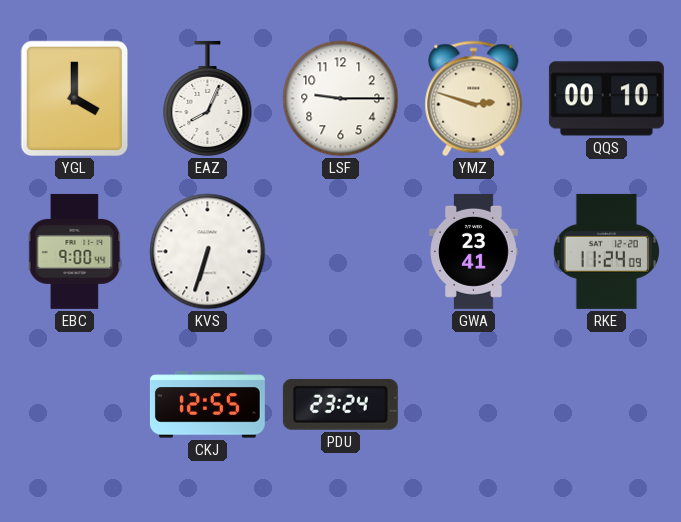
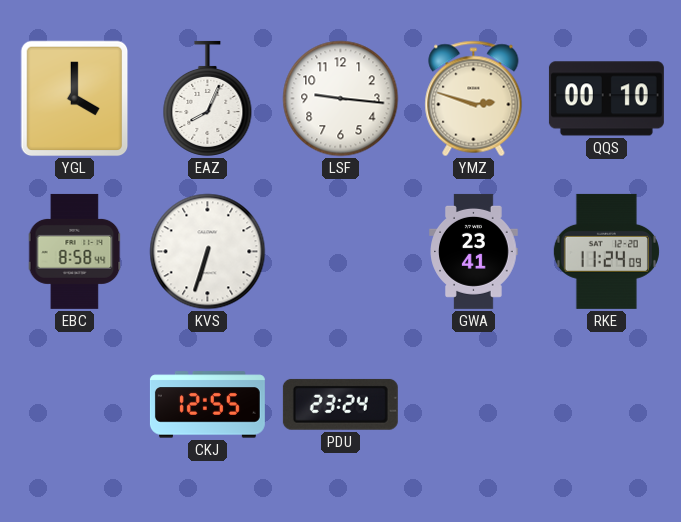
LSF: 9:15 -> 9:16 (341, 99)
EBC: 9:00 -> 8:58 (75, 251)
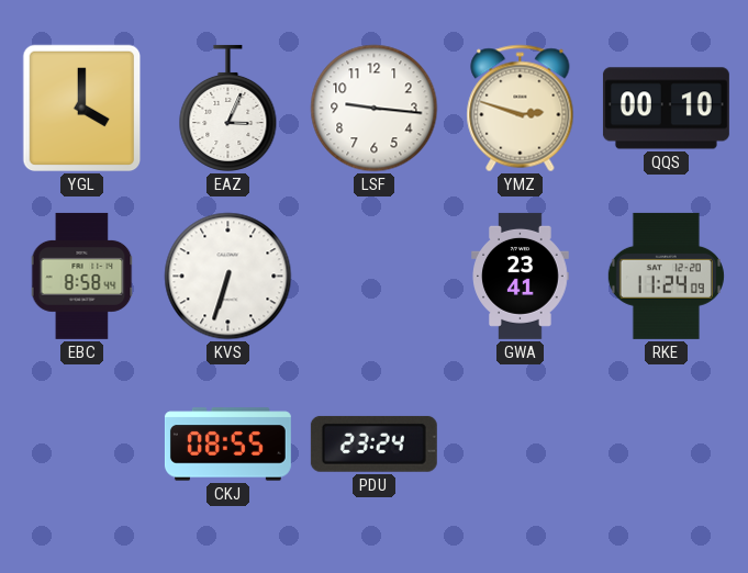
EAZ: 8:04 -> 3:04 (228, 108)
CKJ: 12:55 -> 08:55 (227, 445)
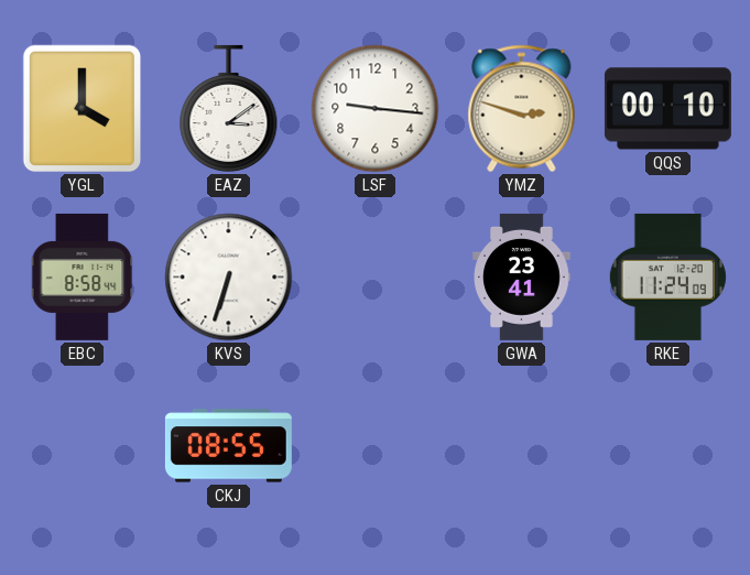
EAZ: 3:04 -> 3:09 (229, 108)
PDU: 23:24 -> none (373, 443)
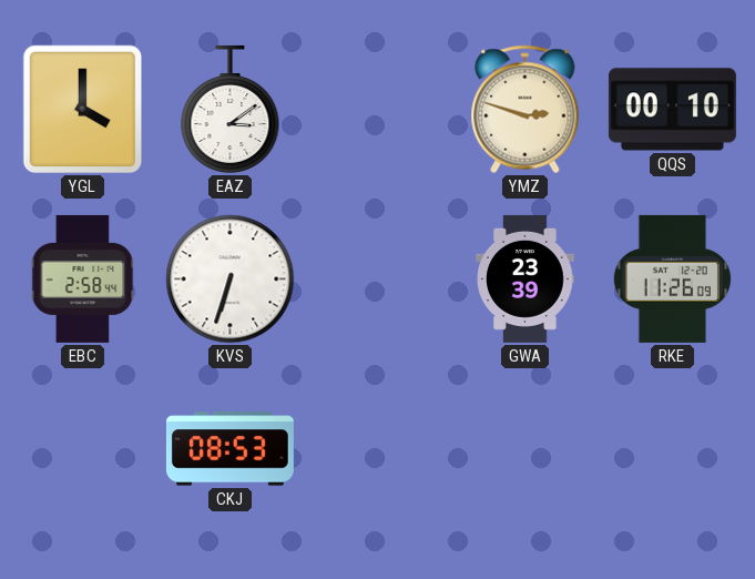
LSF: 9:16 -> none (376, 109)
EBC: 8:58 -> 2:58 (83, 278)
GWA: 23:41 -> 23:39 (526, 278)
RKE: 11:24 -> 11:26 (672, 278)
CKJ: 08:55 -> 08:53 (229, 449)
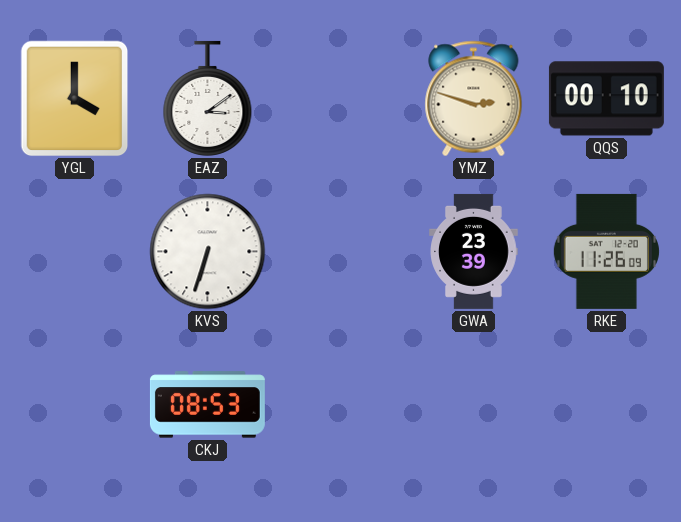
EBC: 2:58 -> none (83, 278)
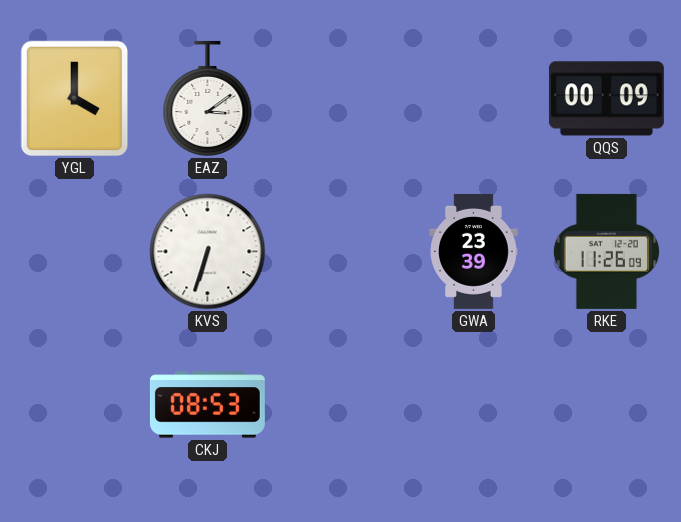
YMZ: 2:48 -> none (474, 99)
QQS: 00:10 -> 00:09 (606, 99)
